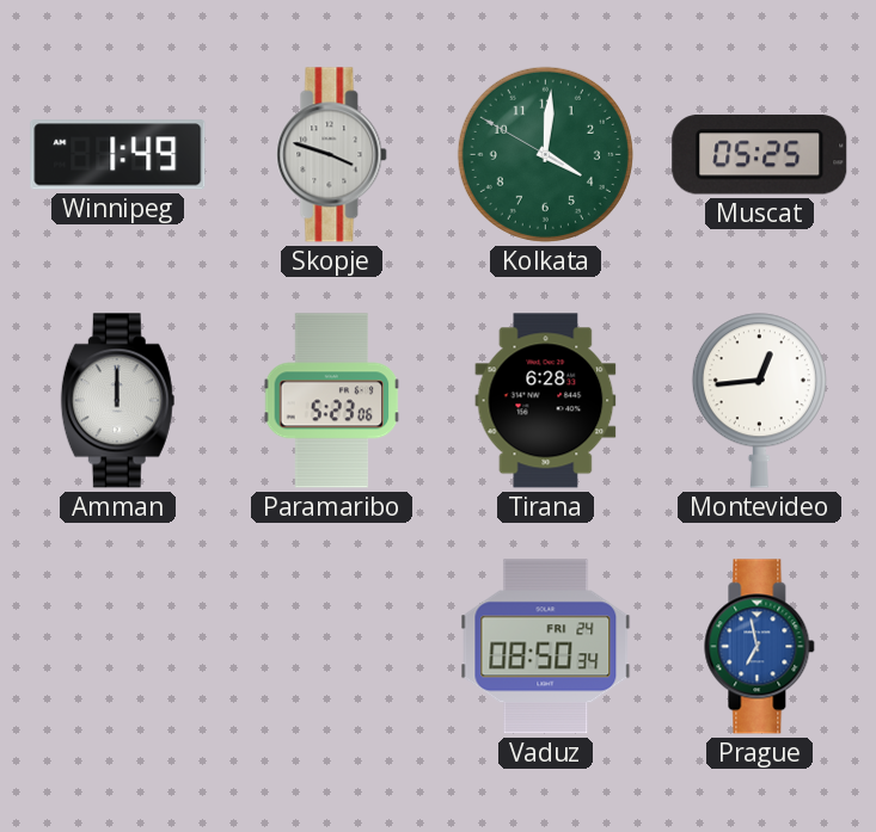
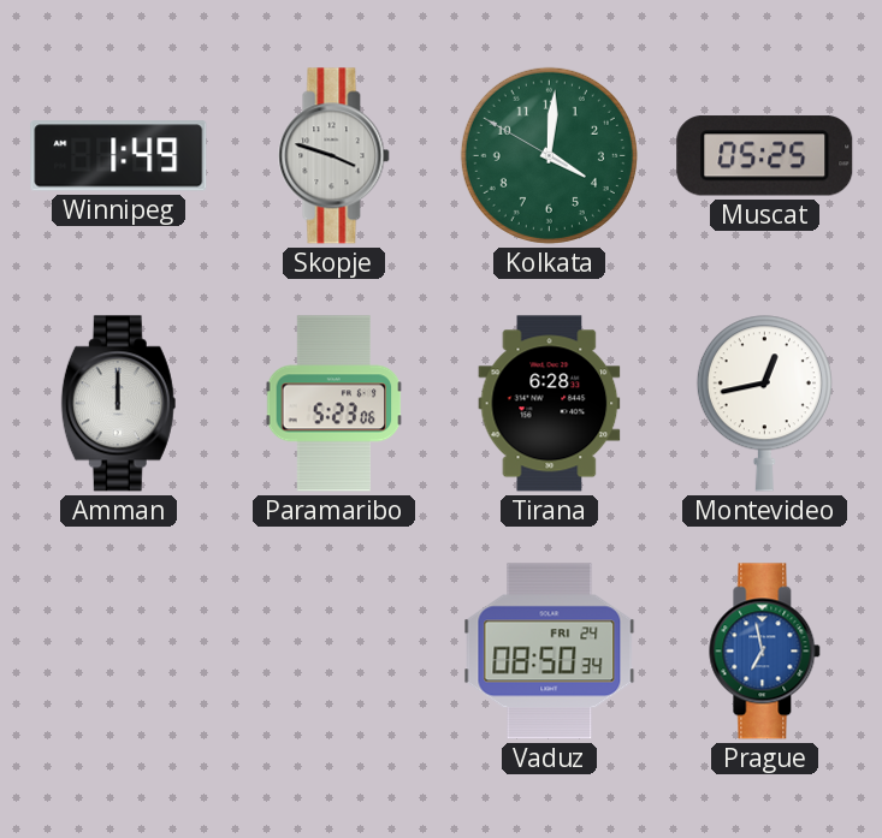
Montevideo: 12:44 -> 12:43 (764, 404)
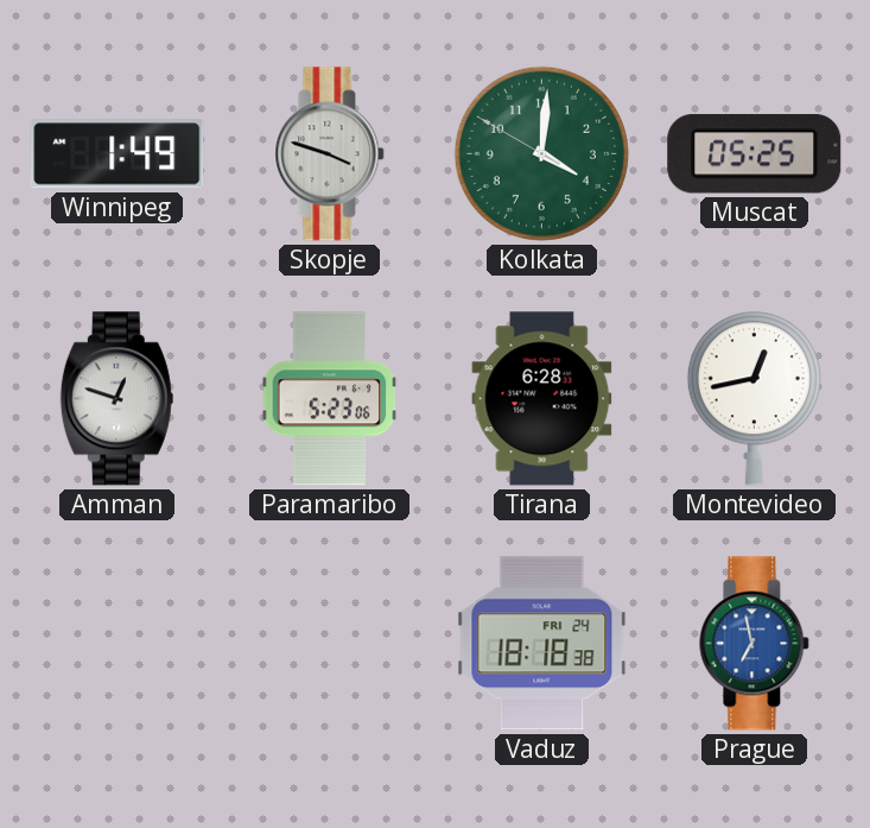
Amman: 12:00 -> 12:48 (116, 399)
Vaduz: 08:50 -> 18:18 (542, 644)
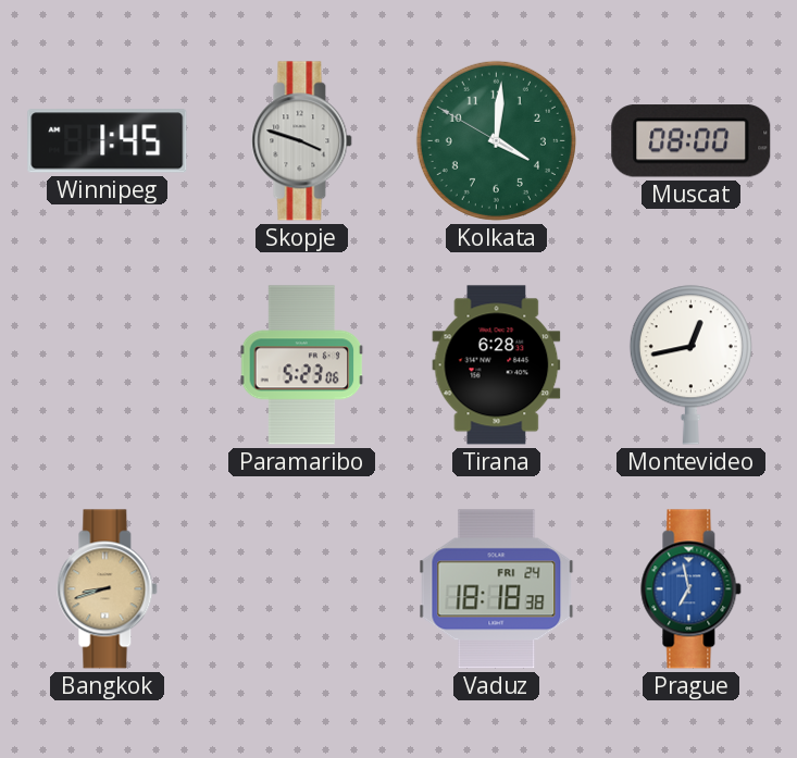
Winnipeg: 1:49 -> 1:45 (108, 141)
Muscat: 05:25 -> 08:00 (692, 141)
Amman: 12:48 -> none (116, 399)
Bangkok: none -> 8:42 (108, 589)
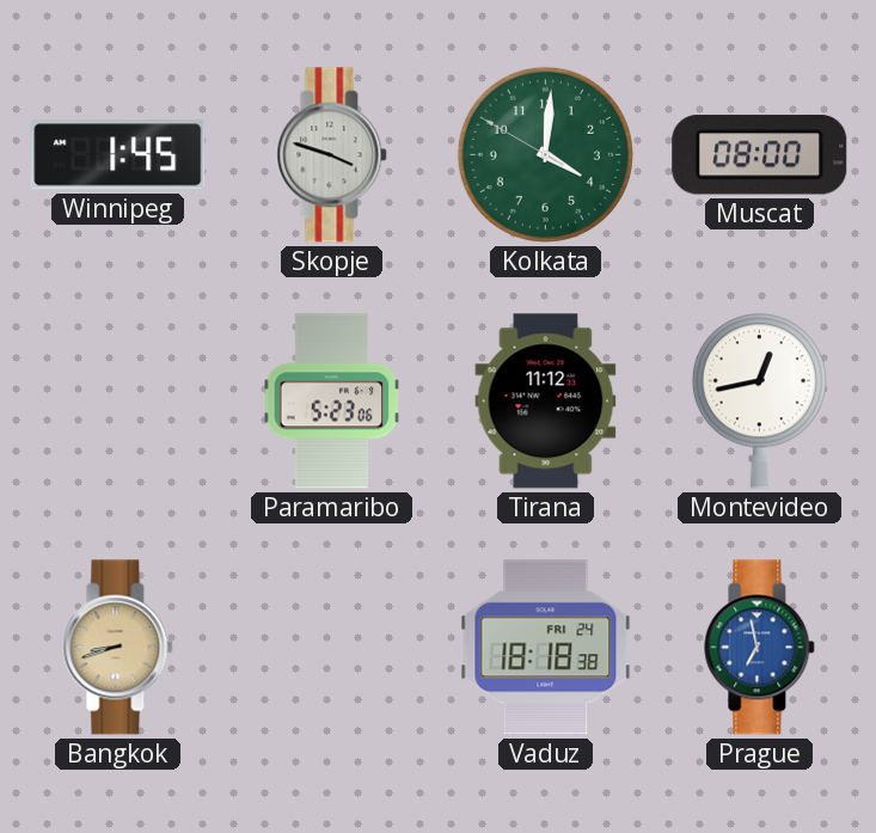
Tirana: 6:28 -> 11:12 (546, 402)
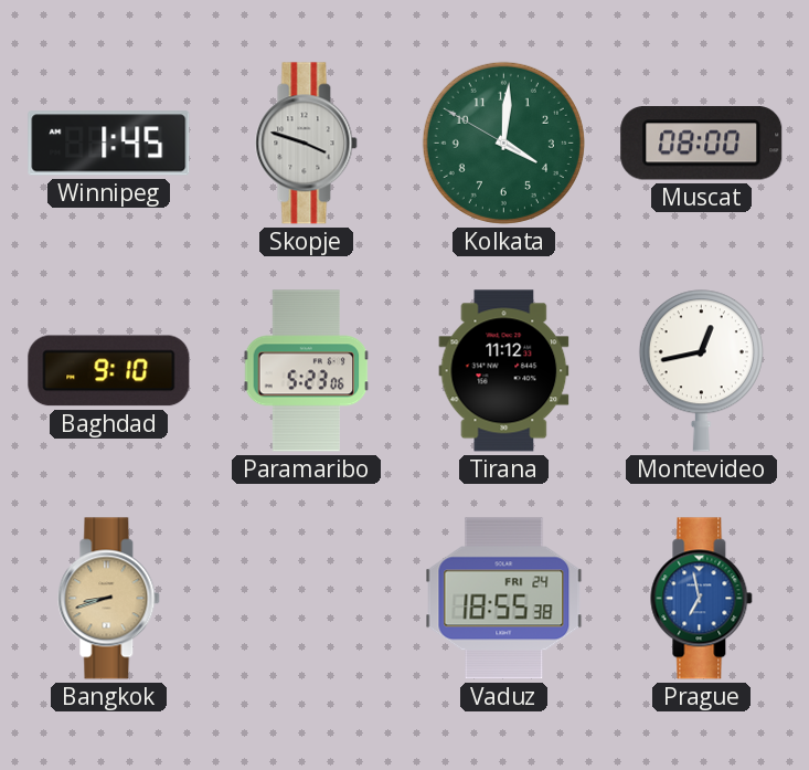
Baghdad: none -> 9:10 (109, 371)
Vaduz: 18:18 -> 18:55 (504, 599)
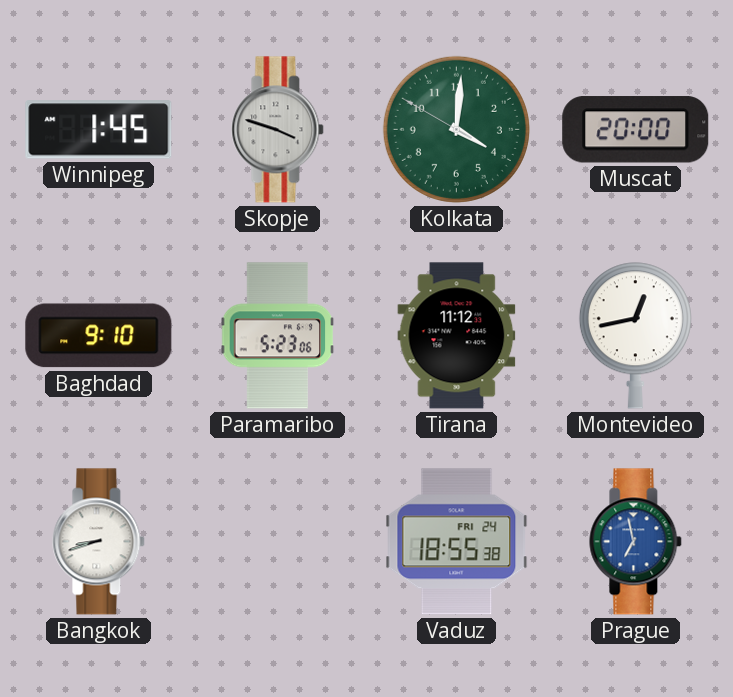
Muscat: 08:00 -> 20:00 (636, 130)
Bangkok dial: champagne -> white (99, 542)
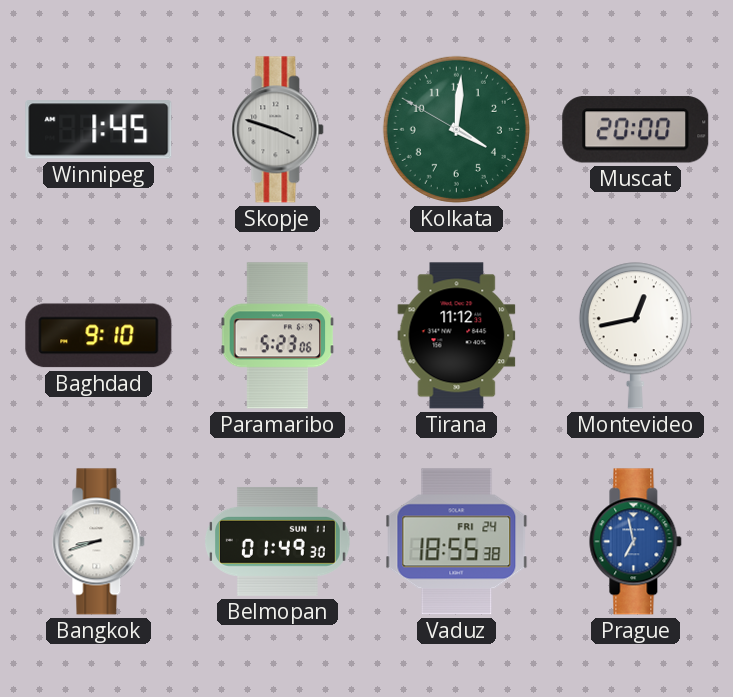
Belmopan: none -> 01:49 (277, 541)
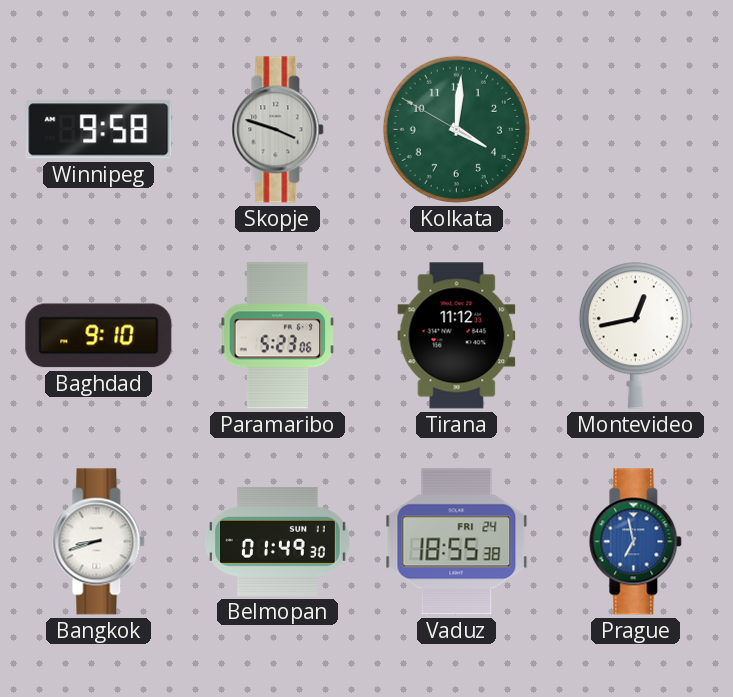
Winnipeg: 1:45 -> 9:58 (99, 130)
Muscat: 20:00 -> none (636, 130)
